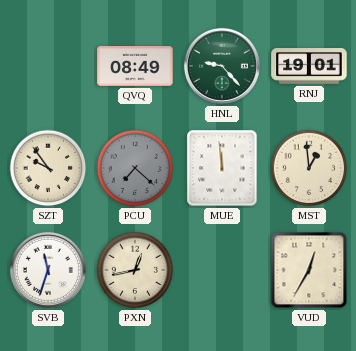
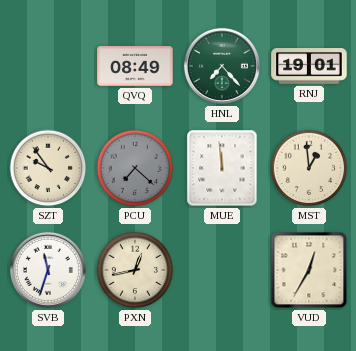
HNL: 9:23 -> 7:23 (222, 66)
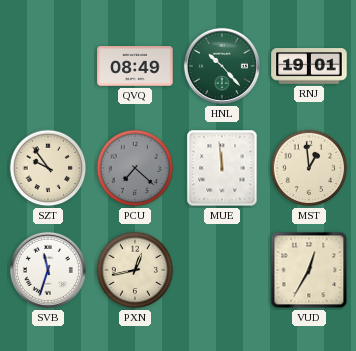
HNL: 7:23 -> 10:23 (222, 66)
